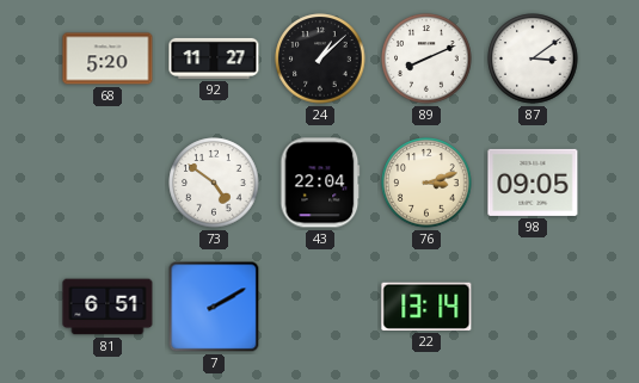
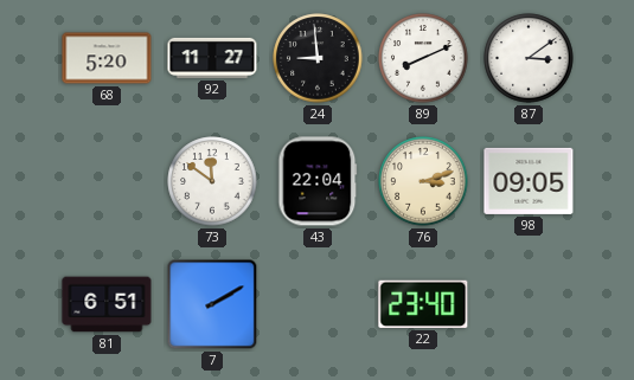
24: 1:08 -> 8:59 (318, 58)
73: 4:51 -> 11:51 (212, 181)
22: 13:14 -> 23:40 (423, 304)
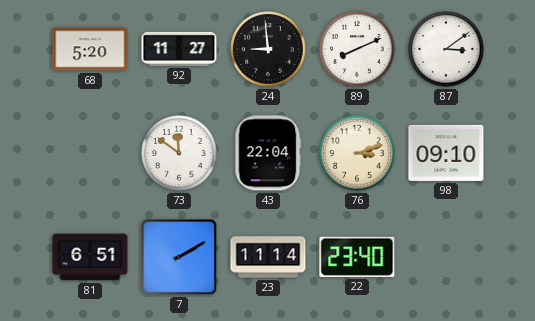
98: 09:05 -> 09:10 (446, 153)
23: none -> 11:14 (268, 257)
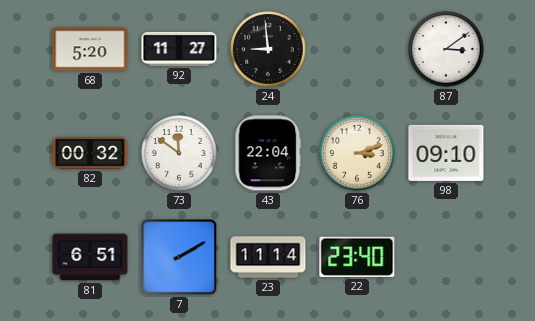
89: 8:11 -> none (357, 49)
82: none -> 00:32 (90, 153)
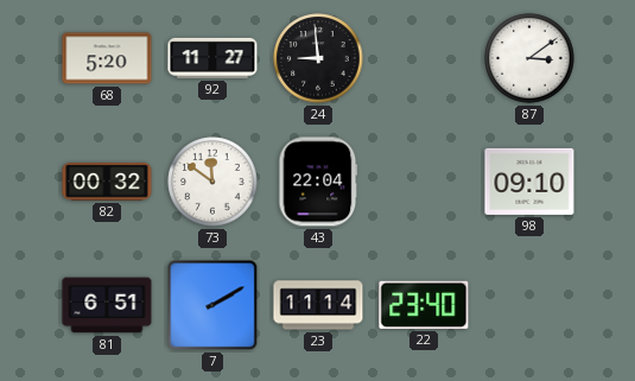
76: 3:12 -> none (357, 153)
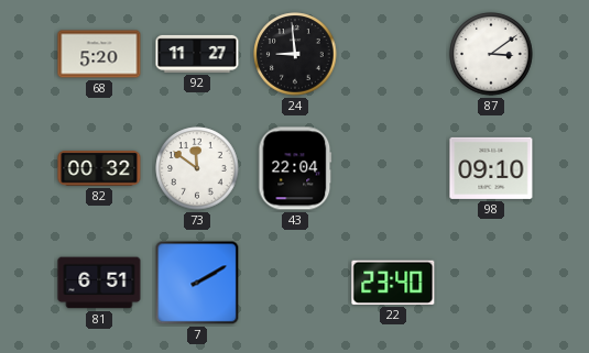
23: 11:14 -> none (318, 305)
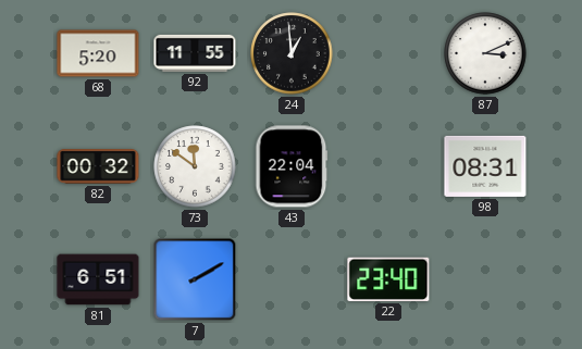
92: 11:27 -> 11:55 (195, 53)
24: 8:59 -> 12:59 (292, 53)
87: 3:09 -> 3:11 (485, 53)
98: 09:10 -> 08:31 (485, 166)
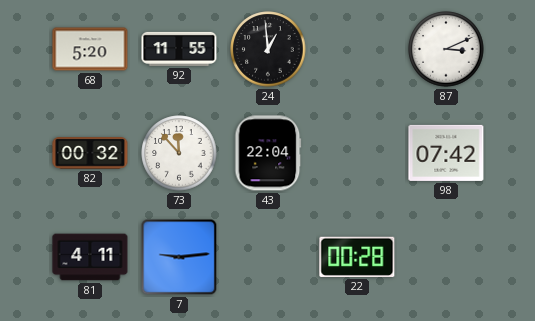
73: 11:51 -> 11:53 (179, 153)
98: 08:31 -> 07:42 (446, 153)
81: 6:51 -> 4:11 (90, 257)
7: 2:10 -> 9:14 (179, 257)
22: 23:40 -> 00:28 (357, 257)
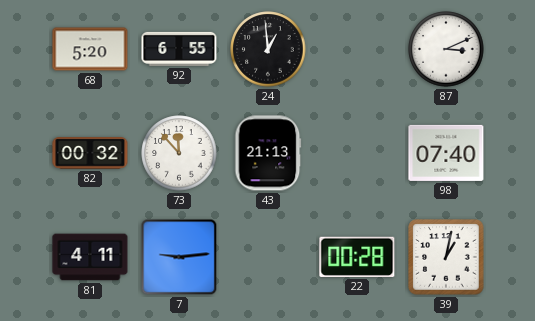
92: 11:55 -> 6:55 (179, 49)
43: 22:04 -> 21:13 (268, 153)
98: 07:42 -> 07:40 (446, 153)
39: none -> 1:02 (446, 257)
